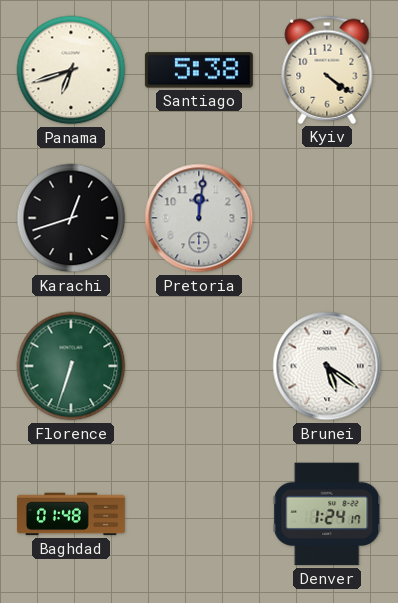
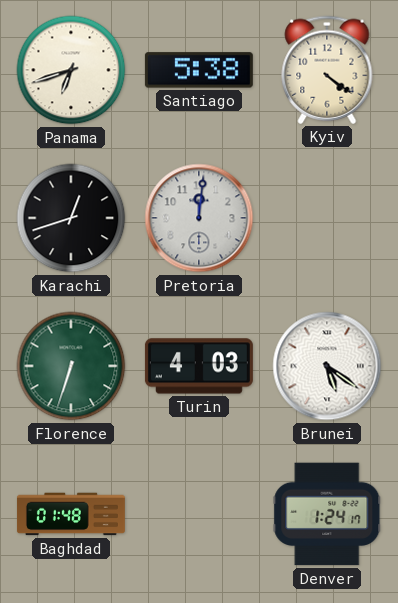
Turin: none -> 4:03 (199, 366)
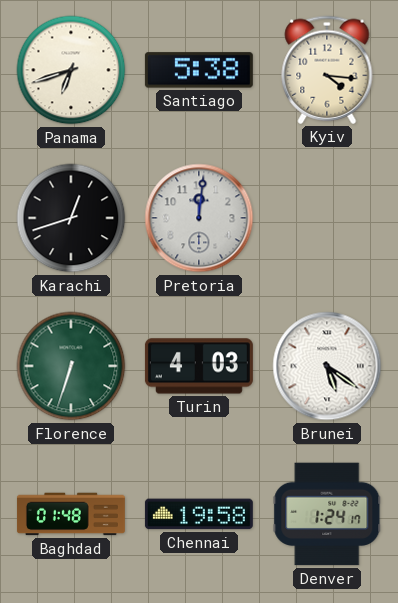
Kyiv: 4:21 -> 4:16 (327, 70)
Chennai: none -> 19:58 (199, 514)
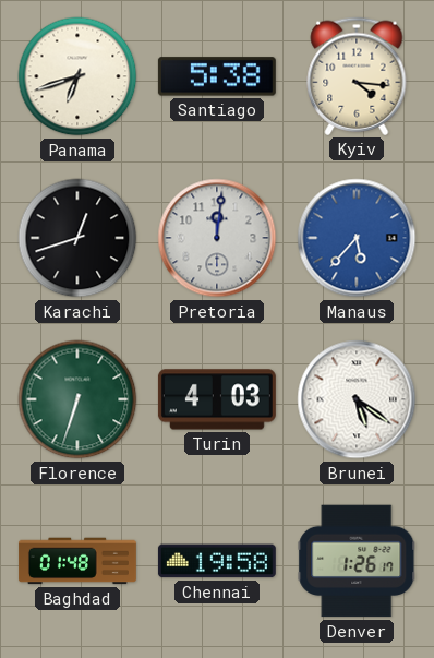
Manaus: none -> 5:37 (357, 238)
Denver: 1:24 -> 1:26 (357, 561)
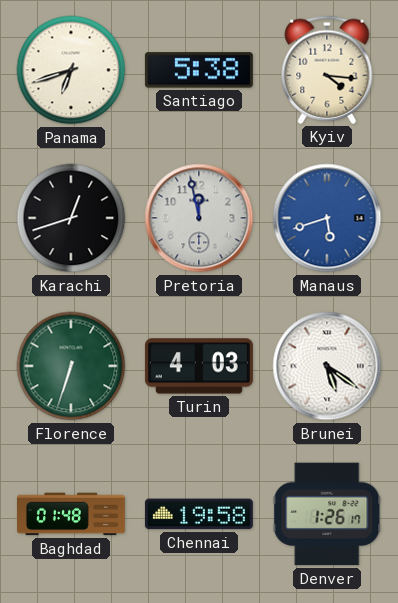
Pretoria: 12:01 -> 11:58 (199, 218)
Manaus: 5:37 -> 5:42 (327, 218)
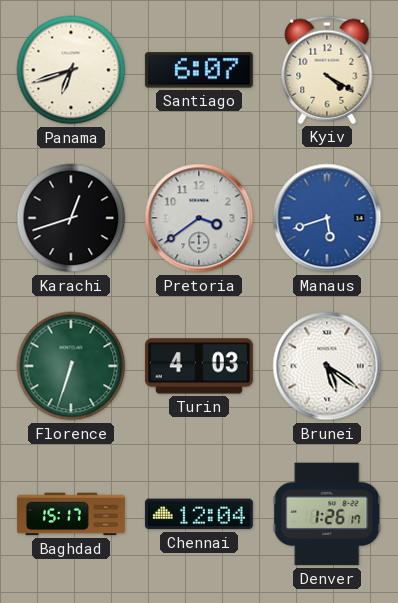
Santiago: 5:38 -> 6:07 (199, 70)
Kyiv: 4:16 -> 4:20 (327, 70)
Pretoria: 11:58 -> 3:39 (199, 218)
Baghdad: 01:48 -> 15:17 (71, 514)
Chennai: 19:58 -> 12:04 (199, 514)
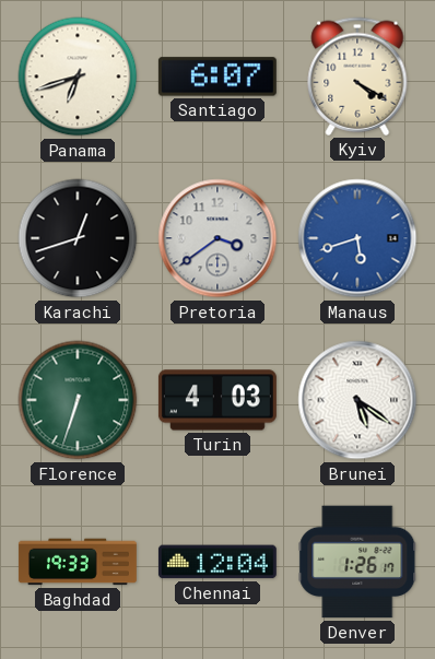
Baghdad: 15:17 -> 19:33 (78, 562)
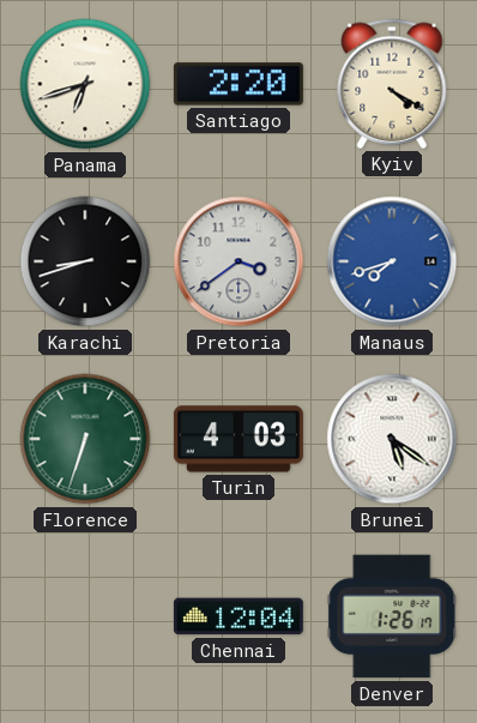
Santiago: 6:07 -> 2:20 (238, 84)
Karachi: 12:42 -> 8:42 (85, 261)
Manaus: 5:42 -> 7:42 (392, 261)
Baghdad: 19:33 -> none (78, 562)
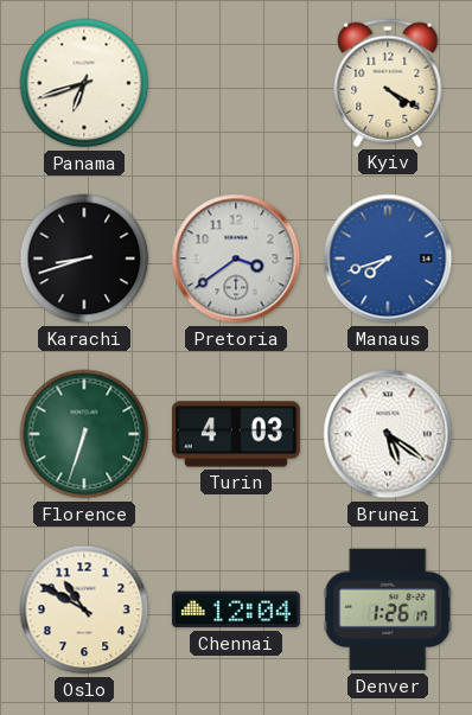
Santiago: 2:20 -> none (238, 84)
Oslo: none -> 10:50 (84, 609)
